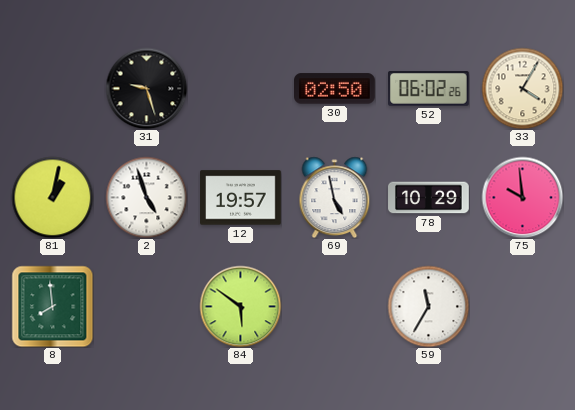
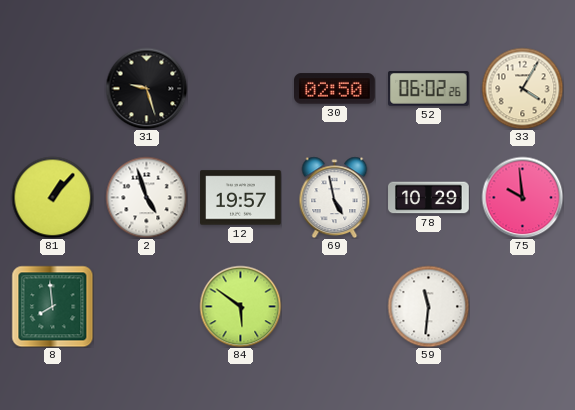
81: 1:02 -> 1:07 (52, 197)
59: 11:35 -> 11:31 (428, 306)
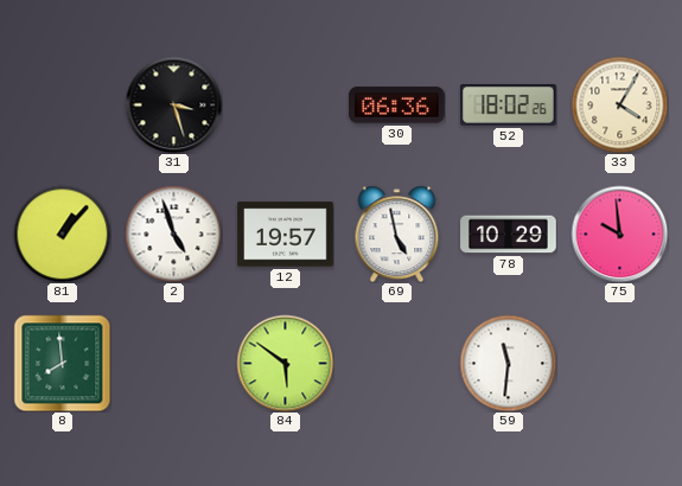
31: 9:27 -> 3:27 (173, 104)
30: 02:50 -> 06:36 (397, 105)
52: 06:02 -> 18:02 (509, 105)
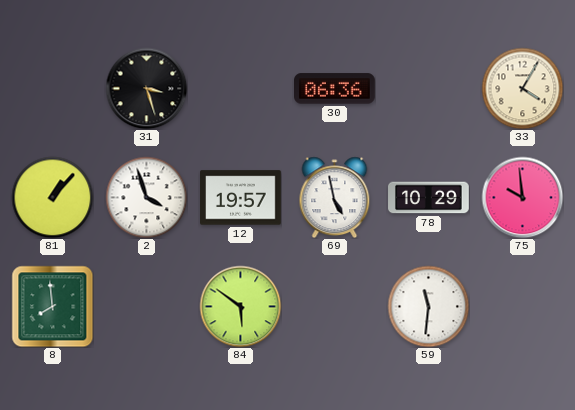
52: 18:02 -> none (509, 105)
2: 4:57 -> 3:57 (146, 197)
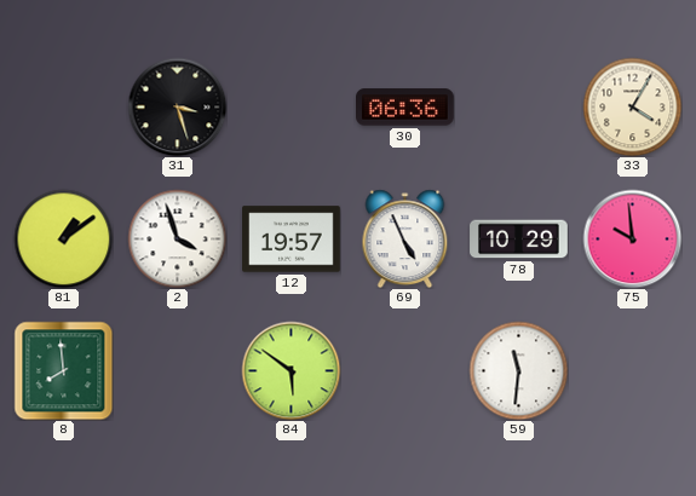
81: 1:07 -> 1:09 (63, 238)
69: 4:58 -> 4:56 (405, 238)
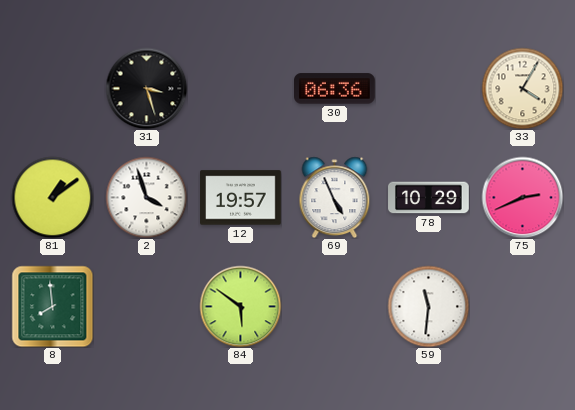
75: 9:59 -> 2:41 (522, 197)
